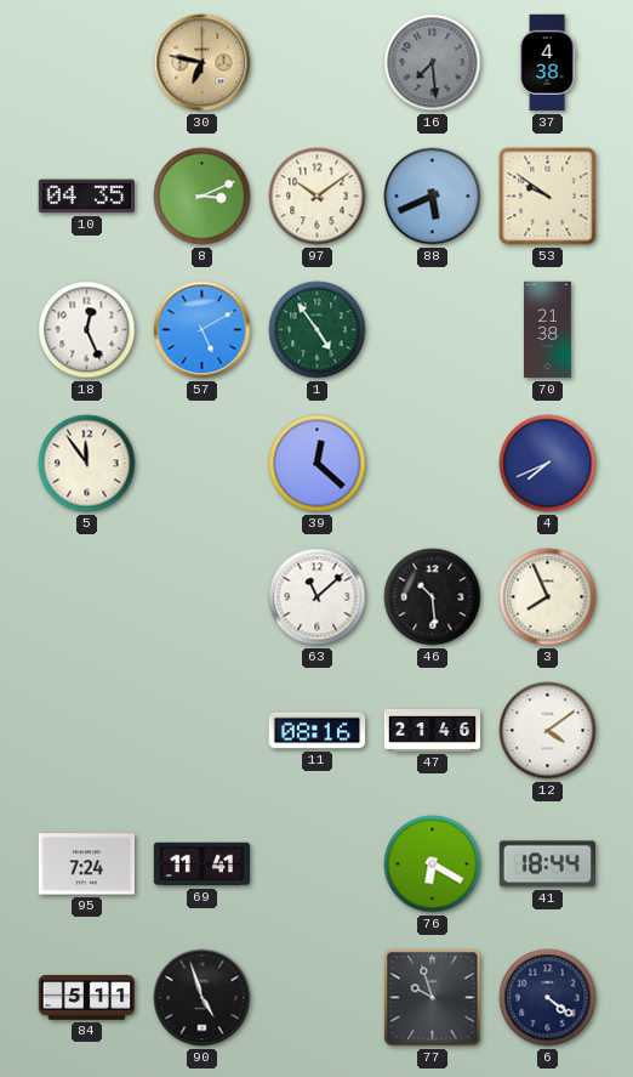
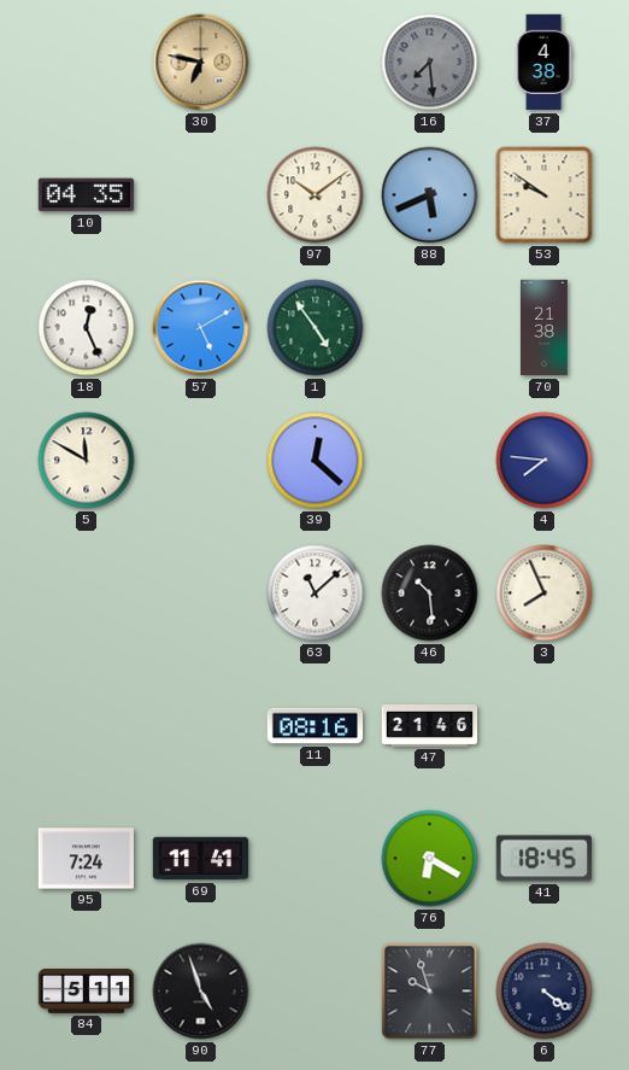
8: 3:11 -> none (203, 197)
5: 11:54 -> 11:50 (87, 461)
4: 7:41 -> 7:46 (545, 461)
12: 4:09 -> none (548, 731)
41: 18:44 -> 18:45 (543, 859)
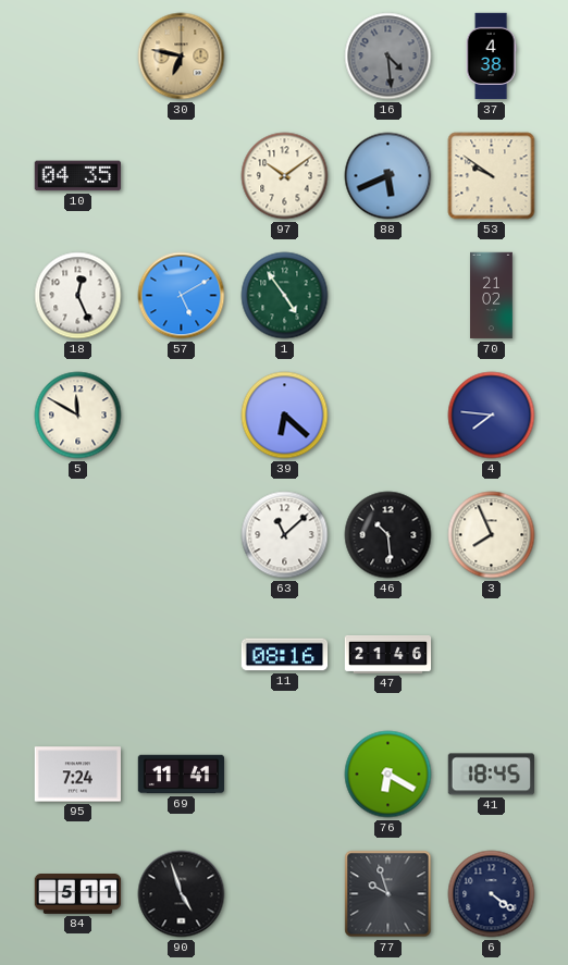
16: 7:29 -> 4:29 (388, 57)
70: 21:38 -> 21:02 (492, 296)
39: 12:22 -> 6:22 (285, 416)
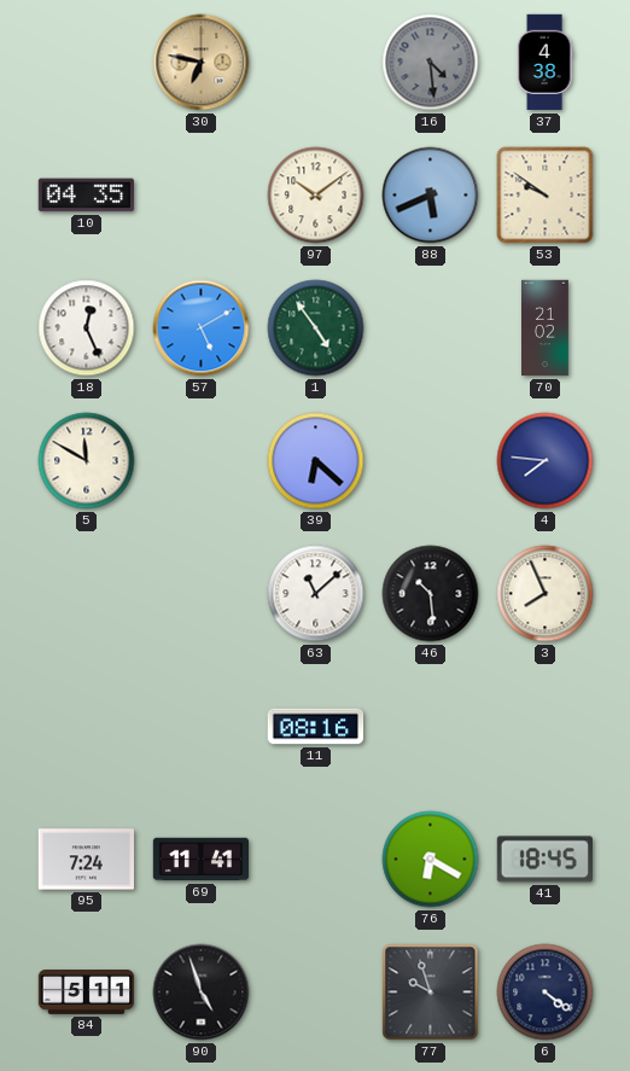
47: 21:46 -> none (388, 654)
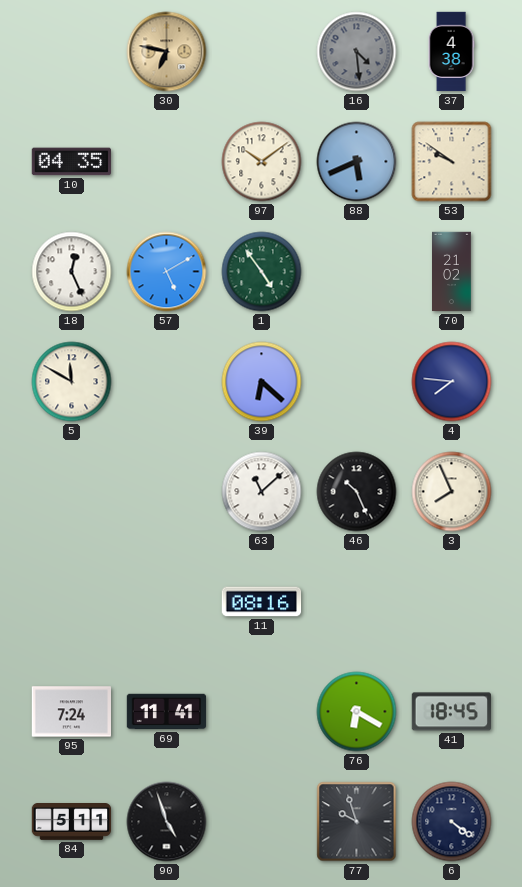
46: 10:29 -> 10:26 (357, 492)
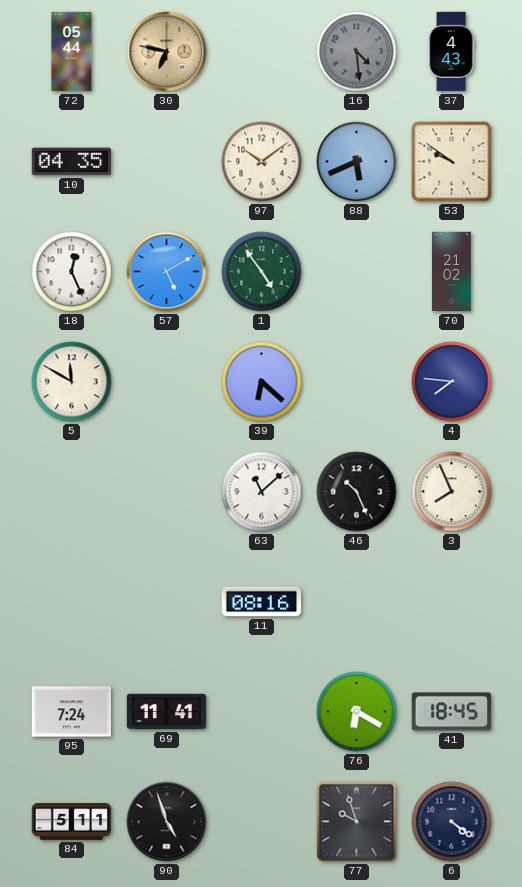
72: none -> 05:44 (72, 52)
37: 4:38 -> 4:43 (451, 52)
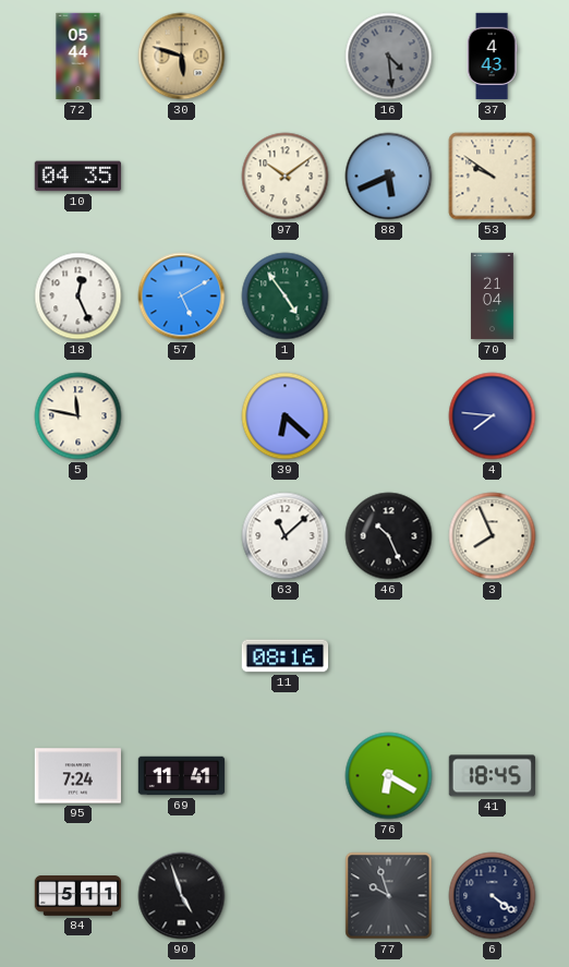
30: 6:47 -> 5:48 (182, 57)
70: 21:02 -> 21:04 (493, 297)
5: 11:50 -> 11:47 (78, 416)
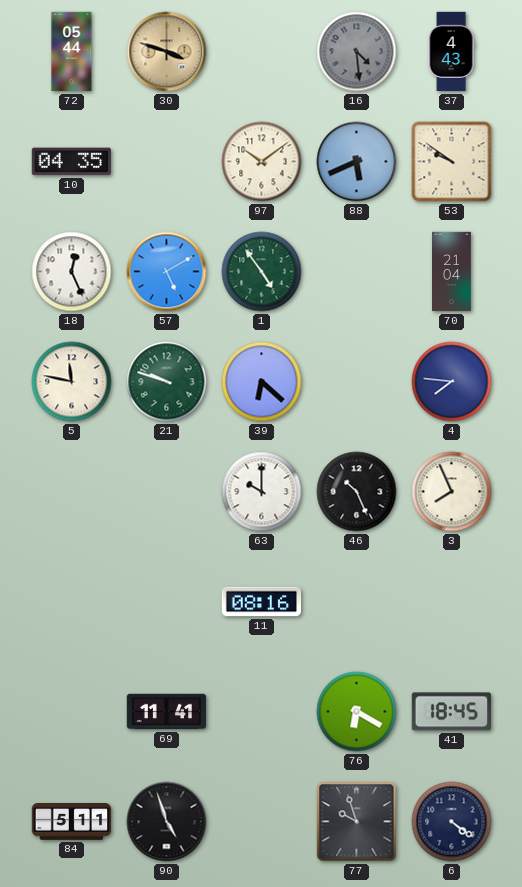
30: 5:48 -> 3:48 (167, 52)
21: none -> 9:48 (167, 382)
63: 11:08 -> 10:00 (262, 492)
95: 7:24 -> none (77, 776)
